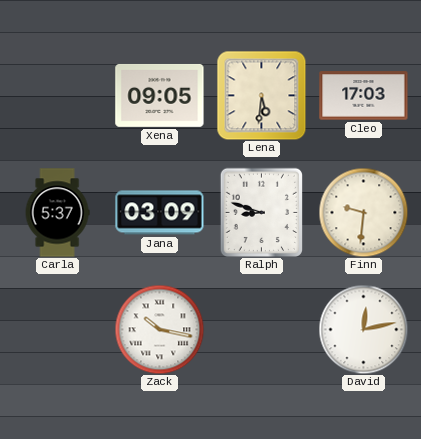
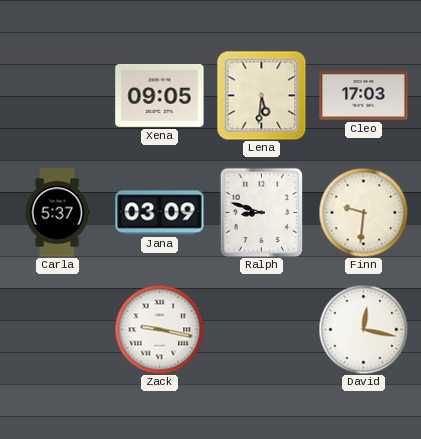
Zack: 10:17 -> 9:17 (159, 329)
David: 12:13 -> 12:17 (363, 329)
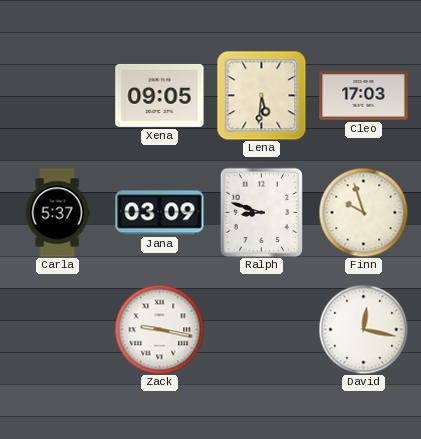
Finn: 9:31 -> 9:57 (363, 212)
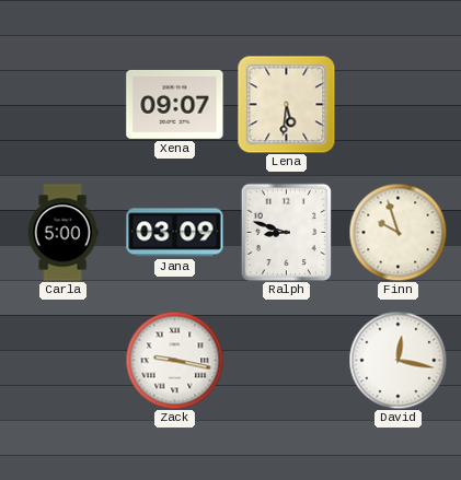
Xena: 09:05 -> 09:07 (175, 104)
Cleo: 17:03 -> none (364, 96)
Carla: 5:37 -> 5:00 (62, 233)
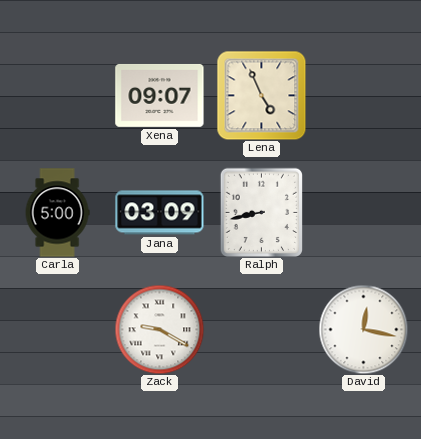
Lena: 5:31 -> 4:56 (261, 95)
Ralph: 8:48 -> 8:43 (261, 212)
Finn: 9:57 -> none (397, 232)
Zack: 9:17 -> 9:20 (159, 329)
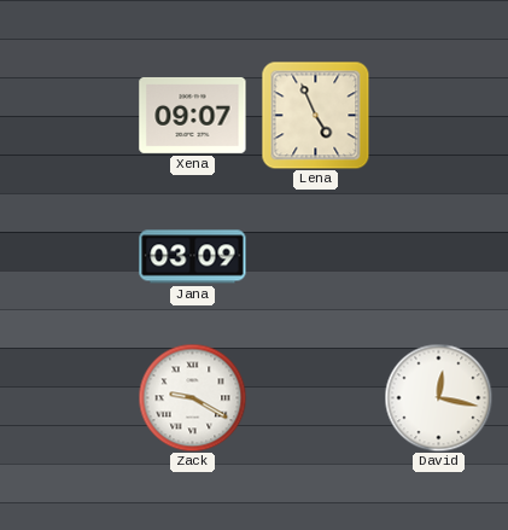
Carla: 5:00 -> none (57, 213)
Ralph: 8:43 -> none (261, 212)
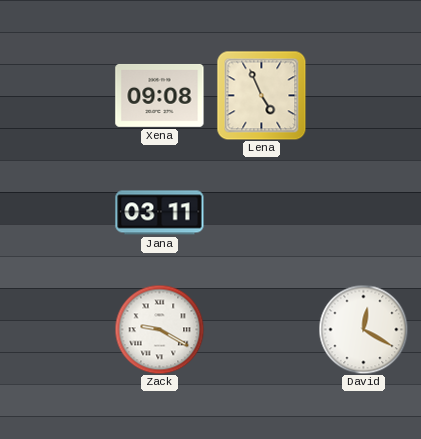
Xena: 09:07 -> 09:08 (160, 95)
Jana: 03:09 -> 03:11 (160, 213)
David: 12:17 -> 12:20 (363, 329)
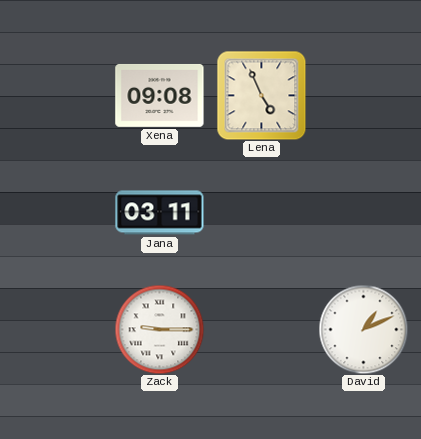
Zack: 9:20 -> 9:15 (159, 329)
David: 12:20 -> 1:11 (363, 329)
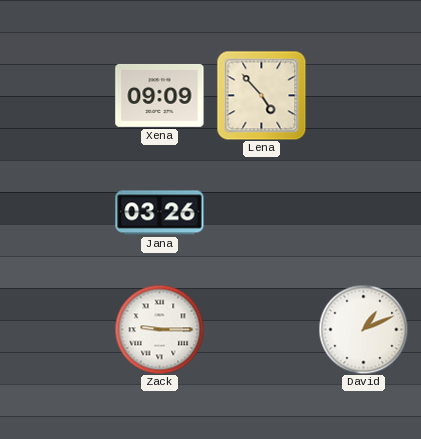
Xena: 09:08 -> 09:09 (160, 95)
Lena: 4:56 -> 4:53 (261, 95)
Jana: 03:11 -> 03:26 (160, 213)
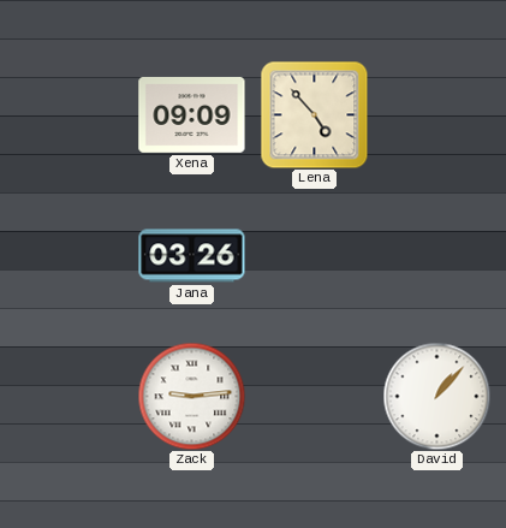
Zack: 9:15 -> 9:14 (191, 396)
David: 1:11 -> 1:07 (436, 396)
